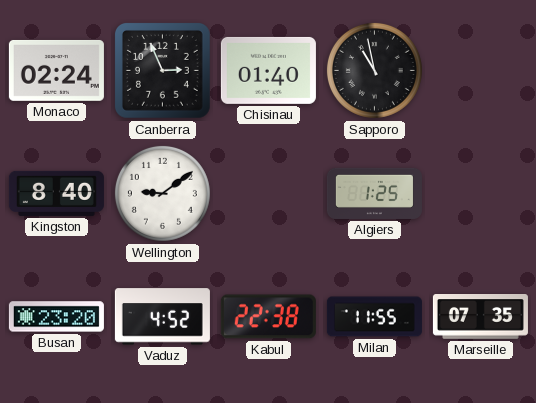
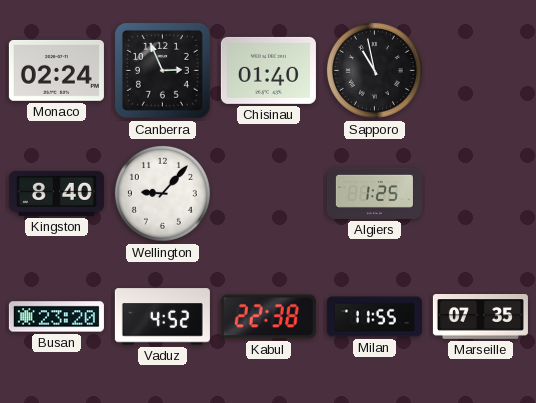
Wellington: 9:09 -> 9:07 (162, 193)
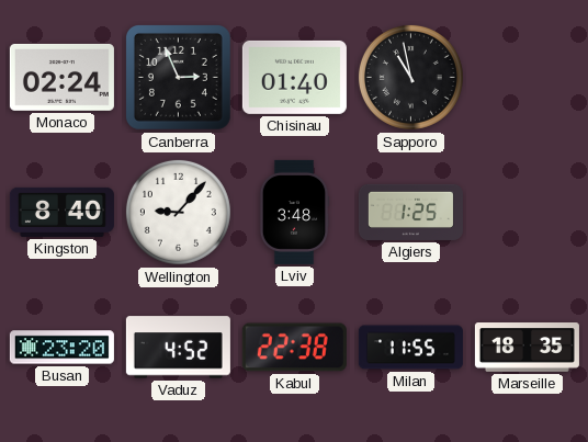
Lviv: none -> 3:48 (294, 212)
Marseille: 07:35 -> 18:35 (527, 348)
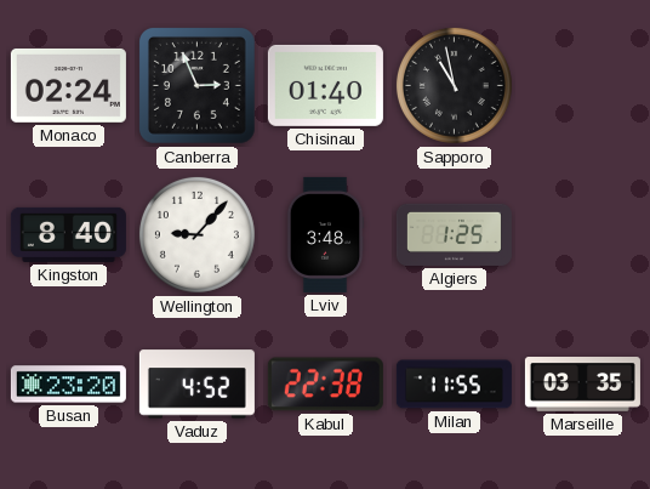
Marseille: 18:35 -> 03:35 (582, 385)
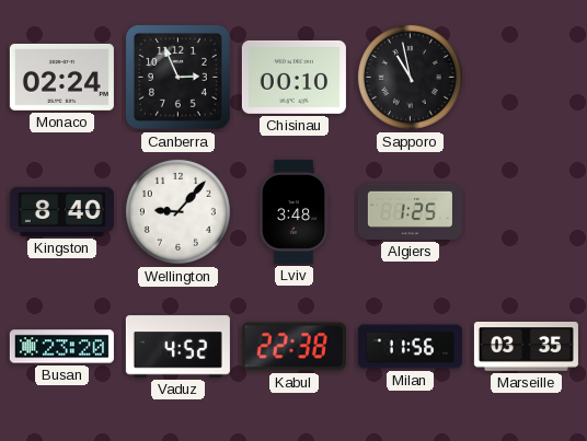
Chisinau: 01:40 -> 00:10 (293, 77)
Milan: 11:55 -> 11:56 (410, 347)
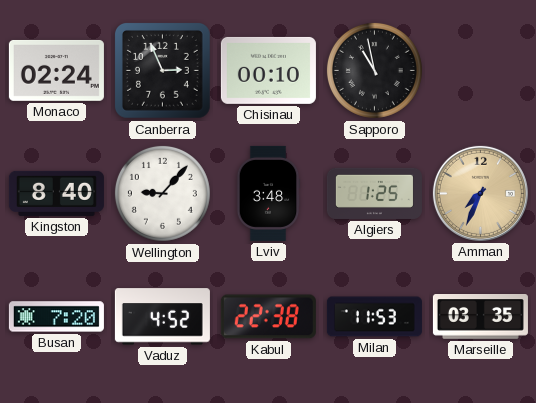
Amman: none -> 7:34 (480, 193)
Busan: 23:20 -> 7:20 (56, 317)
Milan: 11:56 -> 11:53 (374, 317)
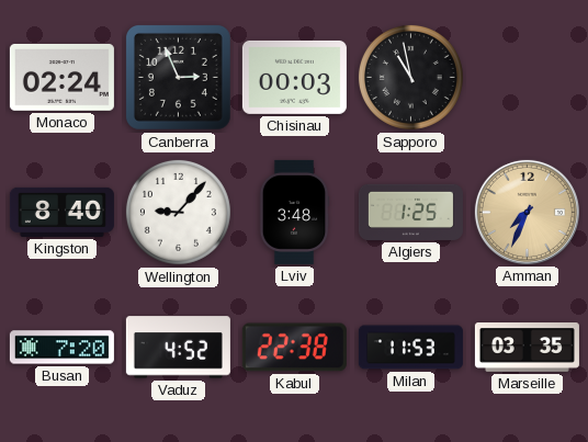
Chisinau: 00:10 -> 00:03 (294, 77)
